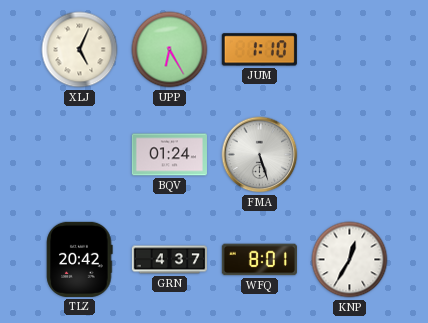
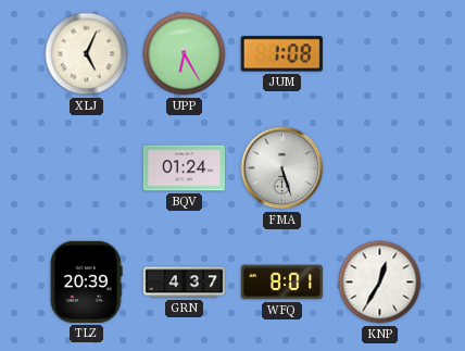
JUM: 1:10 -> 1:08 (281, 54)
TLZ: 20:42 -> 20:39 (87, 281)
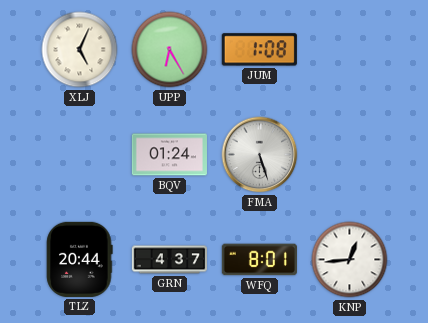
TLZ: 20:39 -> 20:44 (80, 259)
KNP: 12:35 -> 12:44 (350, 260)
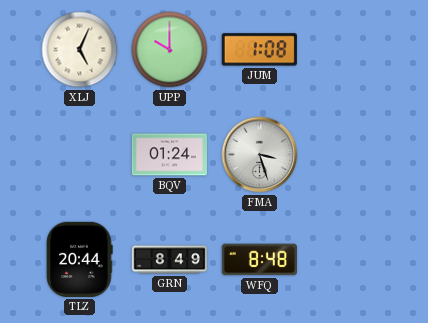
UPP: 6:25 -> 10:00 (170, 50)
FMA: 5:27 -> 3:27 (260, 155)
GRN: 4:37 -> 8:49 (169, 260)
WFQ: 8:01 -> 8:48 (259, 260)
KNP: 12:44 -> none (350, 260)
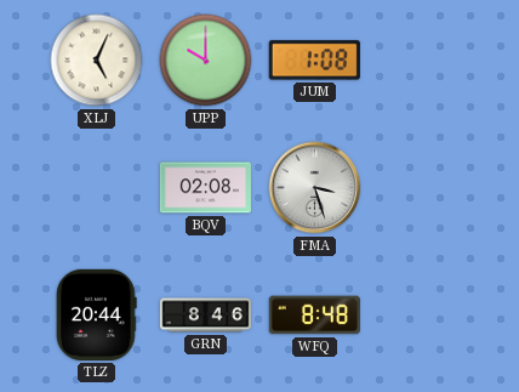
BQV: 01:24 -> 02:08 (205, 188)
GRN: 8:49 -> 8:46 (205, 316)
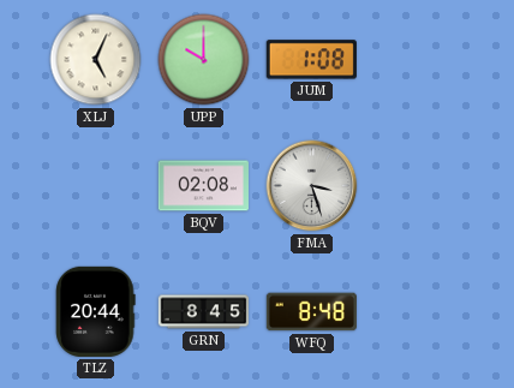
GRN: 8:46 -> 8:45 (203, 312)
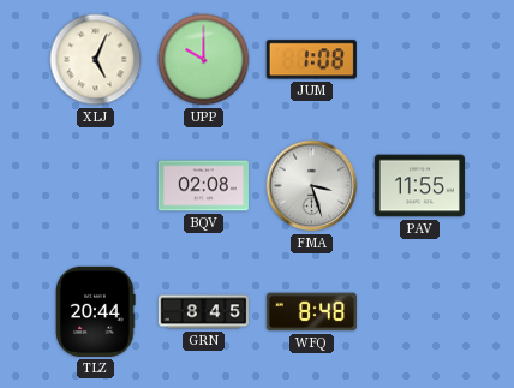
PAV: none -> 11:55 (419, 186)
